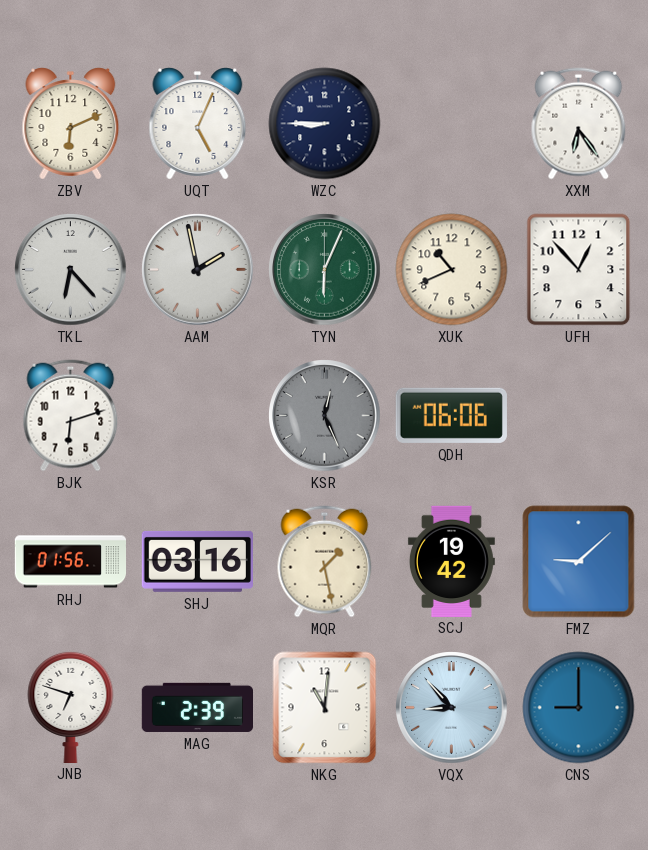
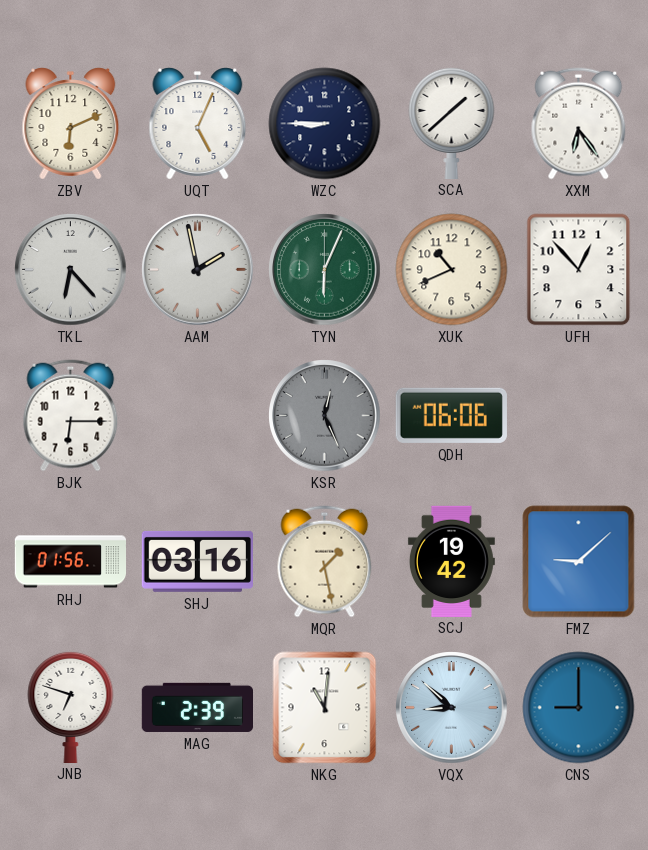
SCA: none -> 1:38 (452, 122)
BJK: 6:12 -> 6:15 (71, 416)
VQX: 8:53 -> 8:52 (452, 708)
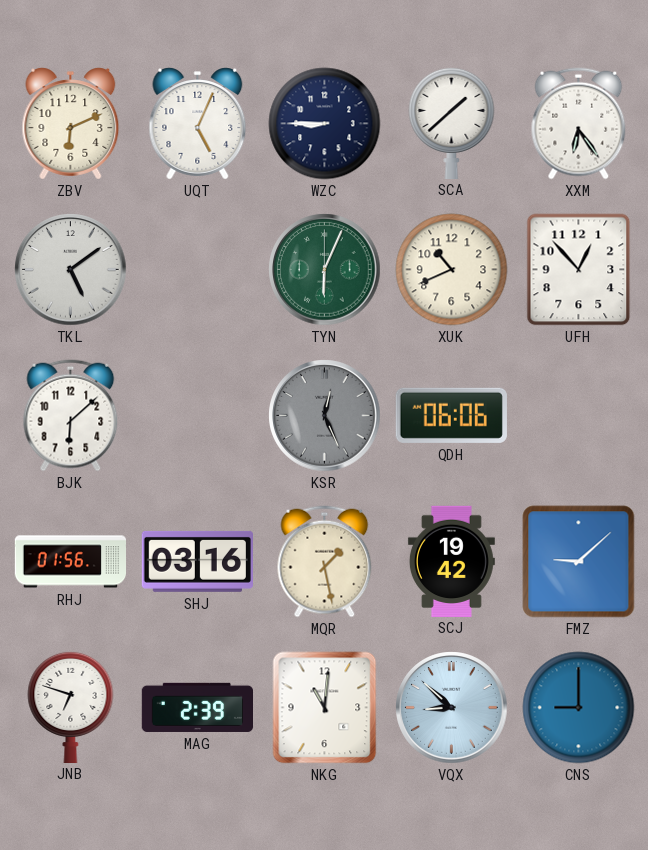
TKL: 6:23 -> 5:09 (71, 270)
AAM: 1:58 -> none (198, 270)
BJK: 6:15 -> 6:08 (71, 416)
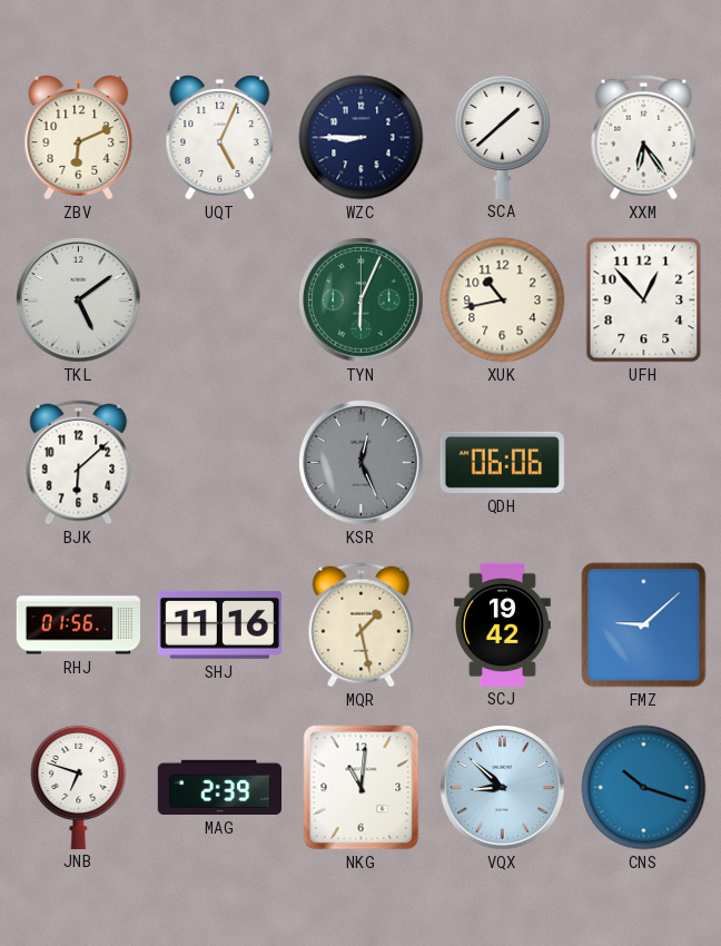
XUK: 10:41 -> 10:43 (503, 300)
SHJ: 03:16 -> 11:16 (219, 624)
CNS: 9:00 -> 10:18 (644, 788)
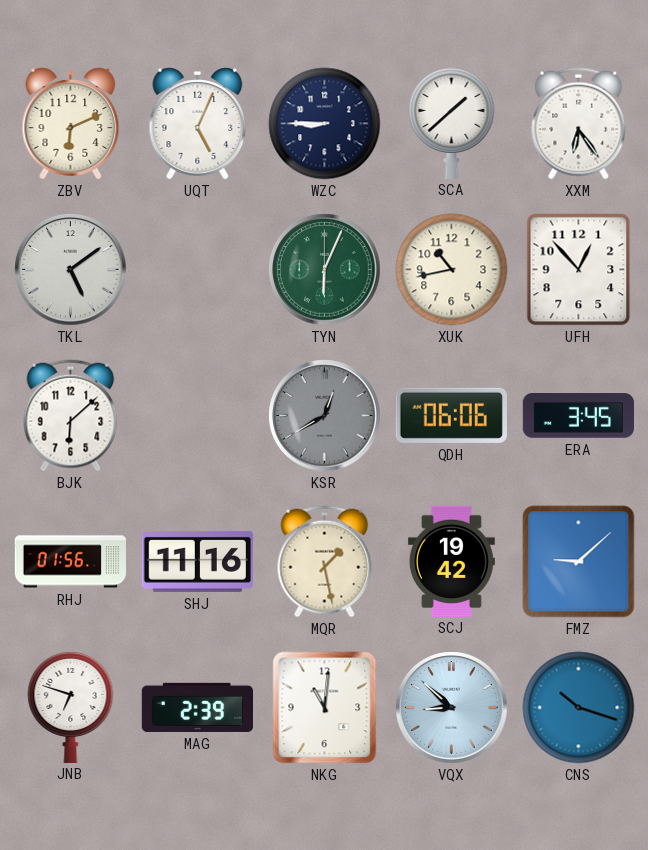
KSR: 12:26 -> 12:40 (325, 416)
ERA: none -> 3:45 (578, 416)
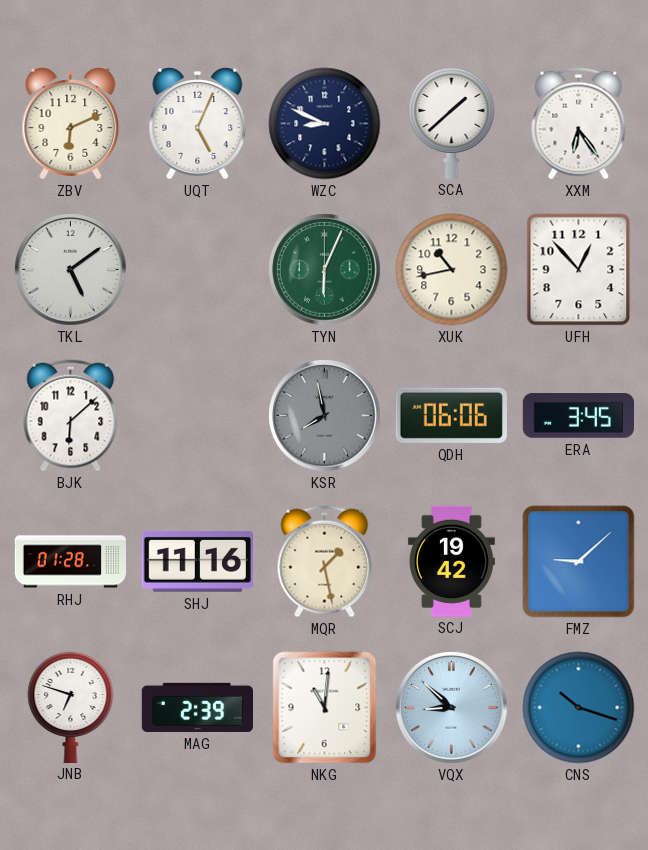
WZC: 8:45 -> 8:49 (325, 124)
KSR: 12:40 -> 7:58 (325, 416)
RHJ: 01:56 -> 01:28 (71, 562)
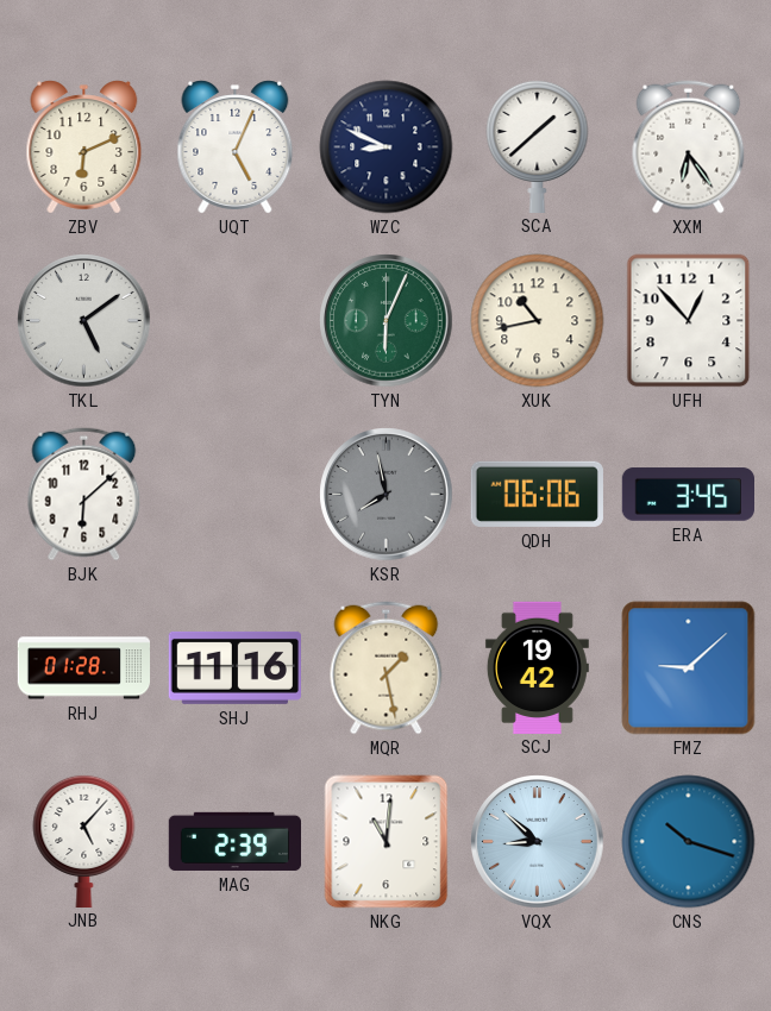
JNB: 6:48 -> 5:07 (84, 840)
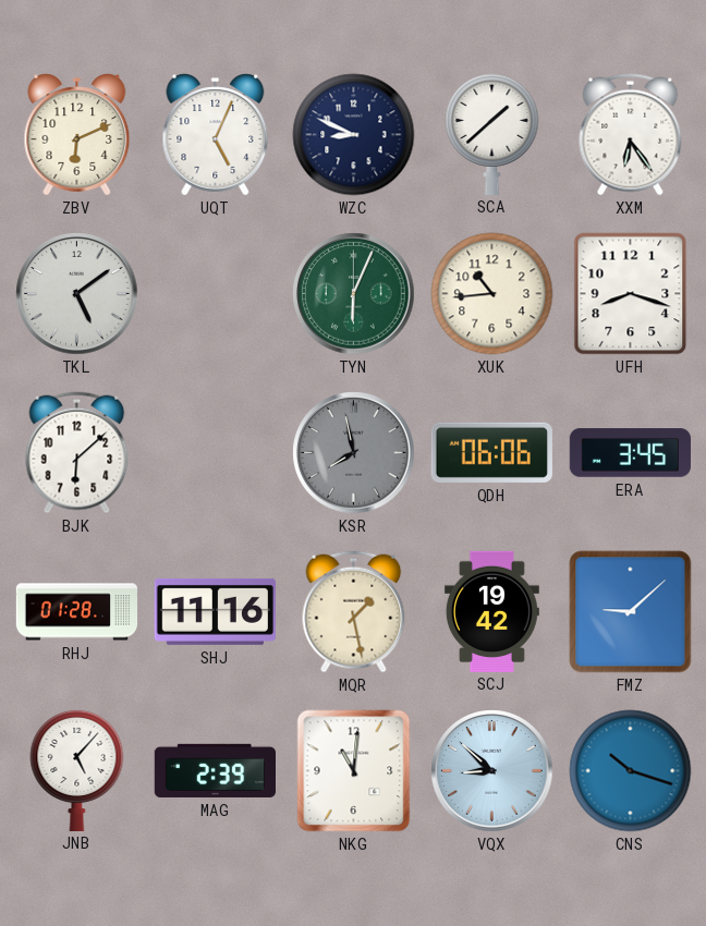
XUK: 10:43 -> 10:44 (492, 294)
UFH: 12:53 -> 8:18 (631, 294)
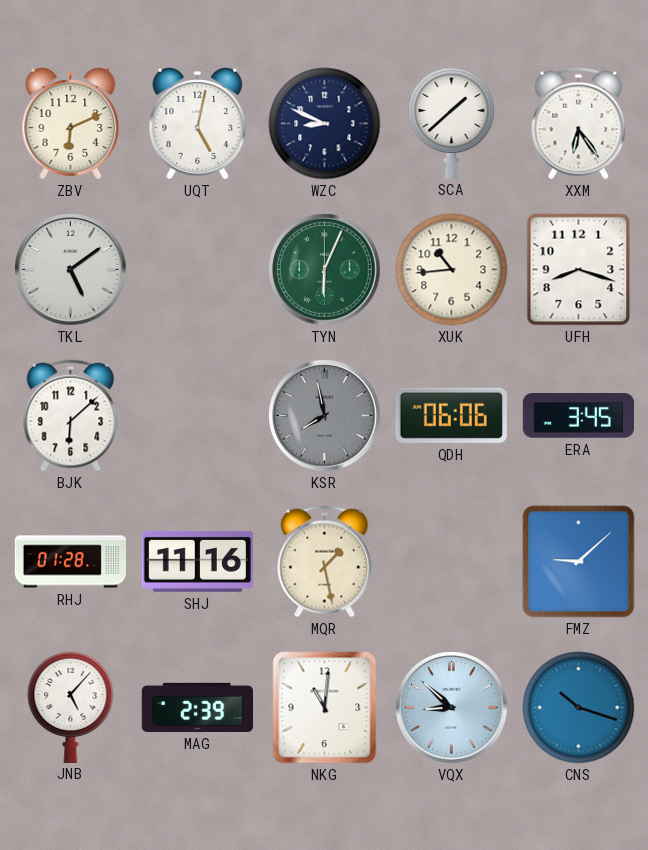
UQT: 5:04 -> 5:02 (198, 124)
SCJ: 19:42 -> none (491, 611)
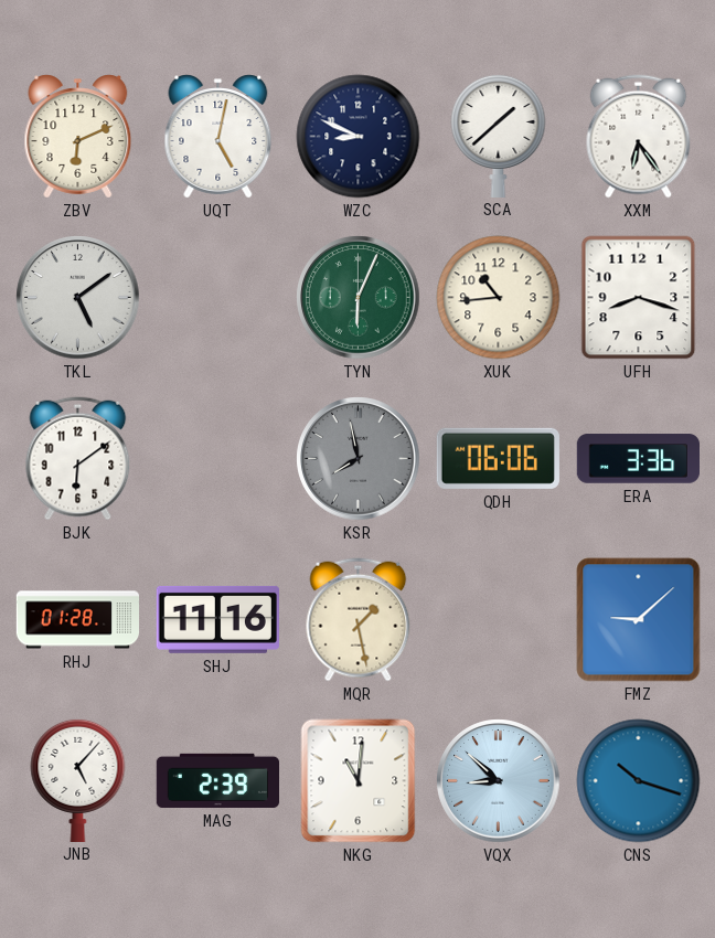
BJK: 6:08 -> 6:09 (78, 459)
ERA: 3:45 -> 3:36 (638, 459)
